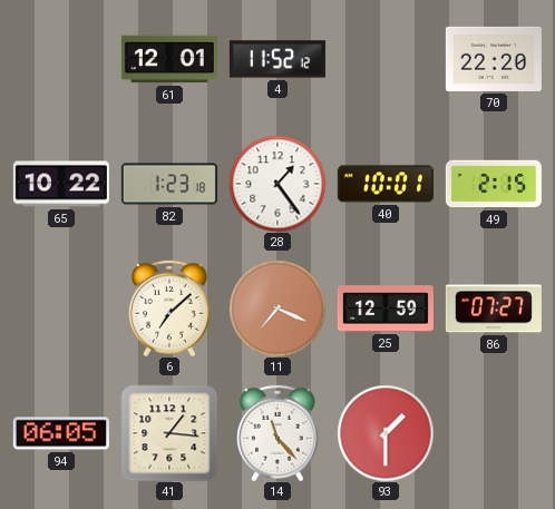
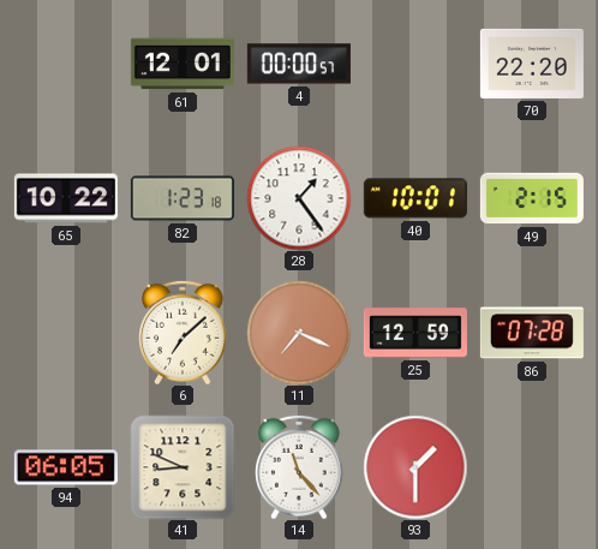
4: 11:52 -> 00:00 (299, 64)
86: 07:27 -> 07:28 (532, 333)
41: 1:16 -> 8:49 (183, 467)
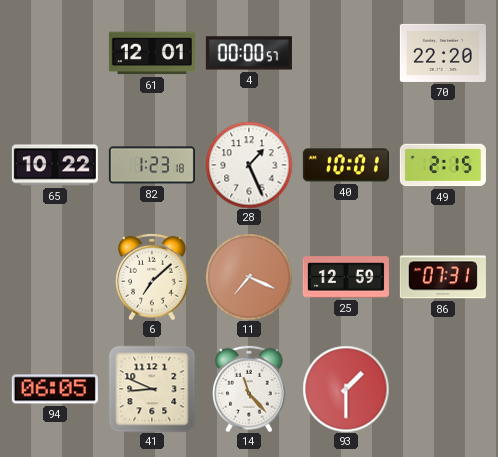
28: 1:24 -> 1:26 (249, 165)
86: 07:28 -> 07:31 (443, 277)
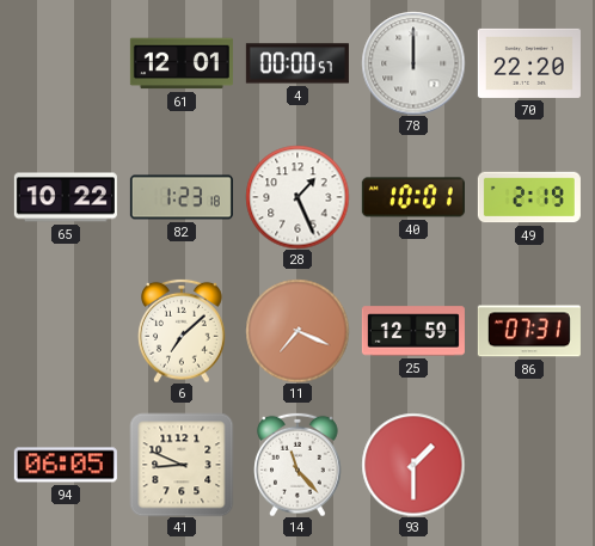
78: none -> 12:00 (413, 63)
49: 2:15 -> 2:19 (529, 197)
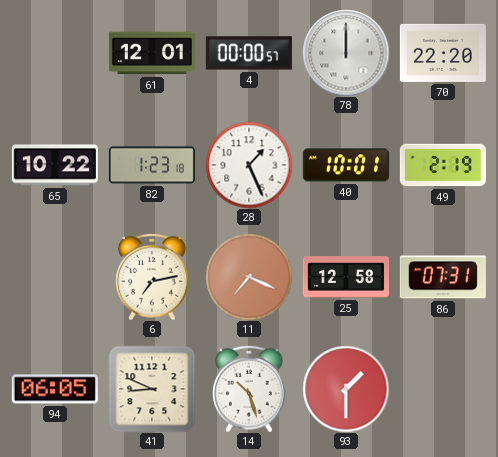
6: 7:08 -> 7:13 (152, 277)
25: 12:59 -> 12:58 (346, 277)
14: 11:23 -> 10:27 (249, 389)
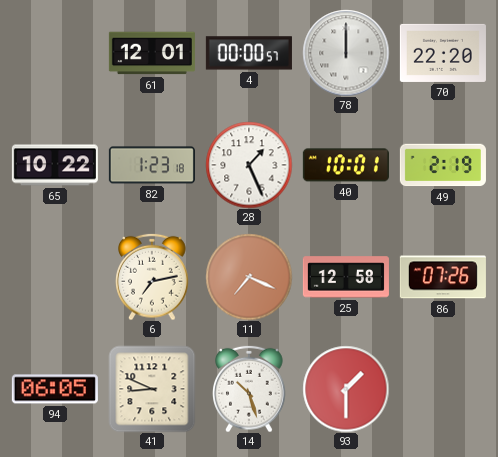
86: 07:31 -> 07:26 (443, 277)
